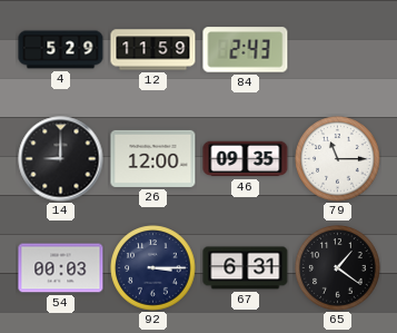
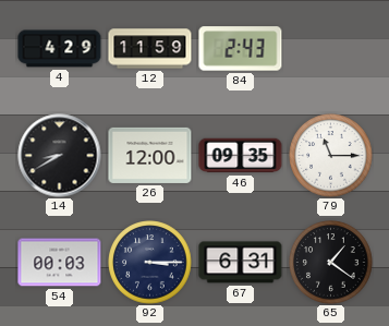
4: 5:29 -> 4:29 (60, 49)
14: 9:00 -> 8:40 (60, 156)
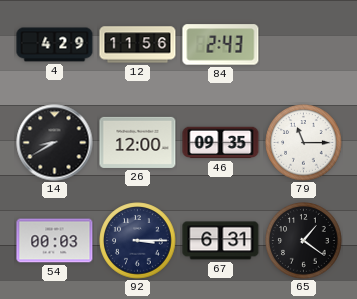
12: 11:59 -> 11:56 (138, 45)
